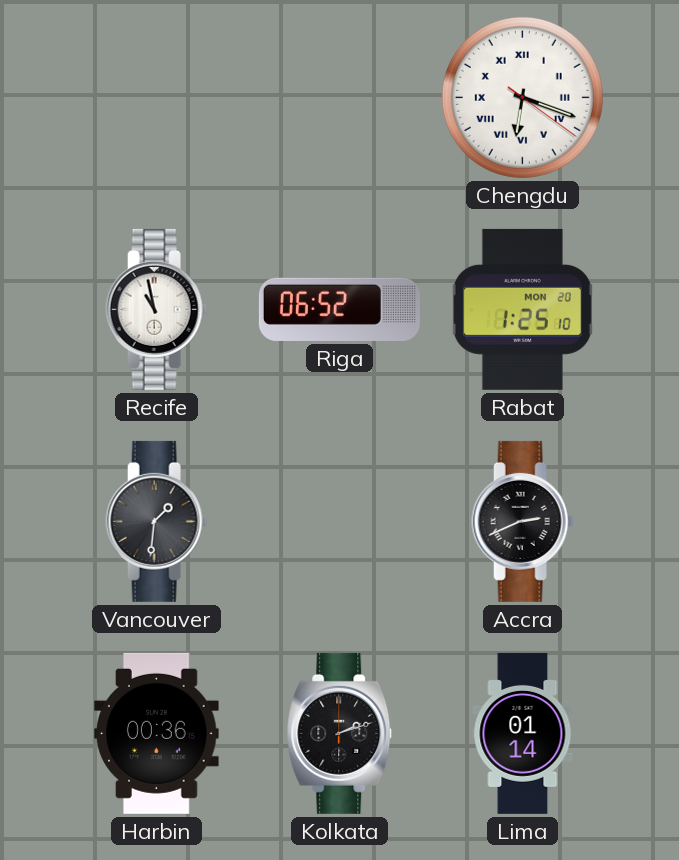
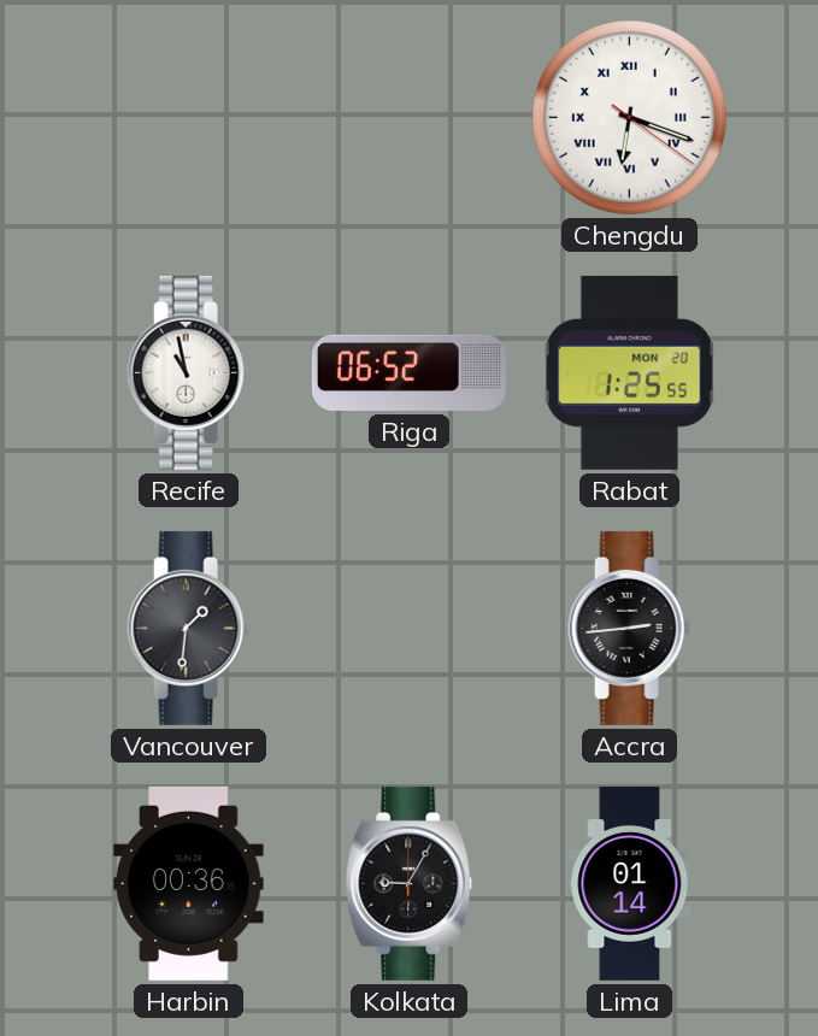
Rabat: 1:25:10 -> 1:25:55 (629, 372)
Accra: 2:41 -> 2:44 (630, 628)
Kolkata: 2:12 -> 9:05 (410, 883)
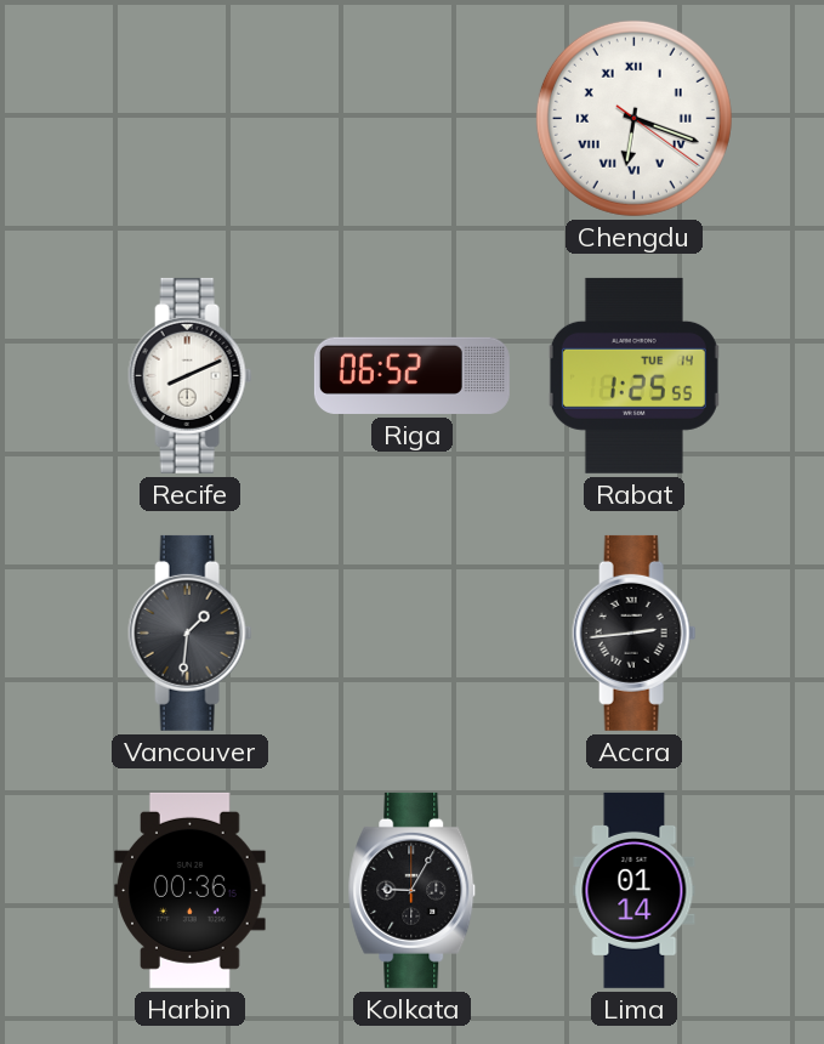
Recife: 10:58 -> 8:11 (191, 375)
Rabat date: MON 20 -> TUE 14 (633, 375)
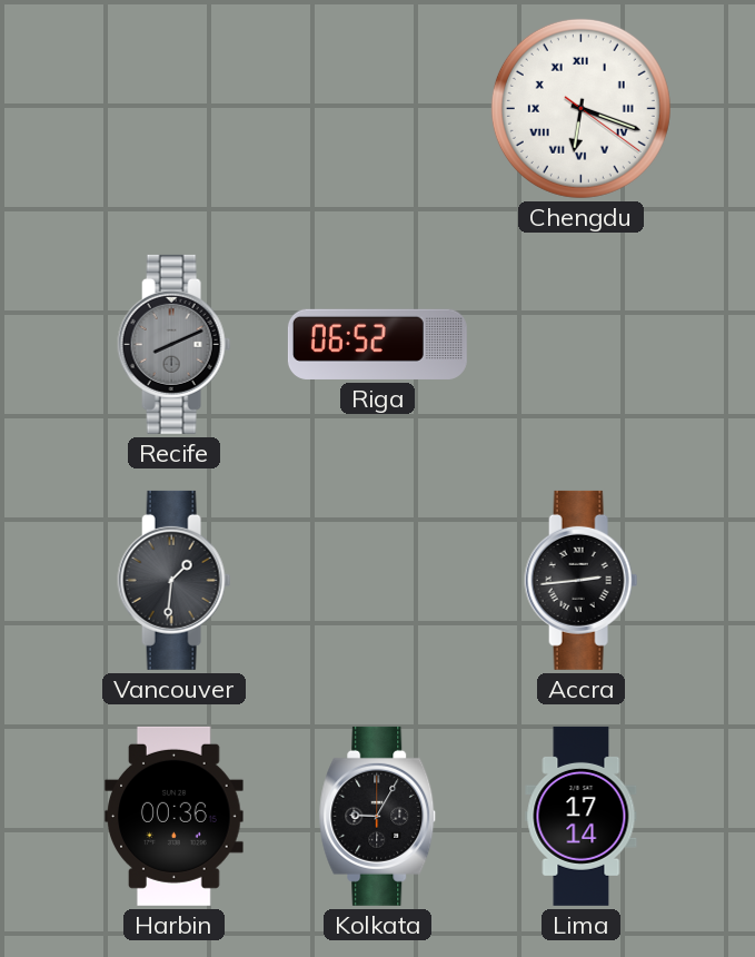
Recife dial: white -> grey (175, 344)
Rabat: 1:25 -> none (633, 375)
Lima: 01:14 -> 17:14 (582, 816)
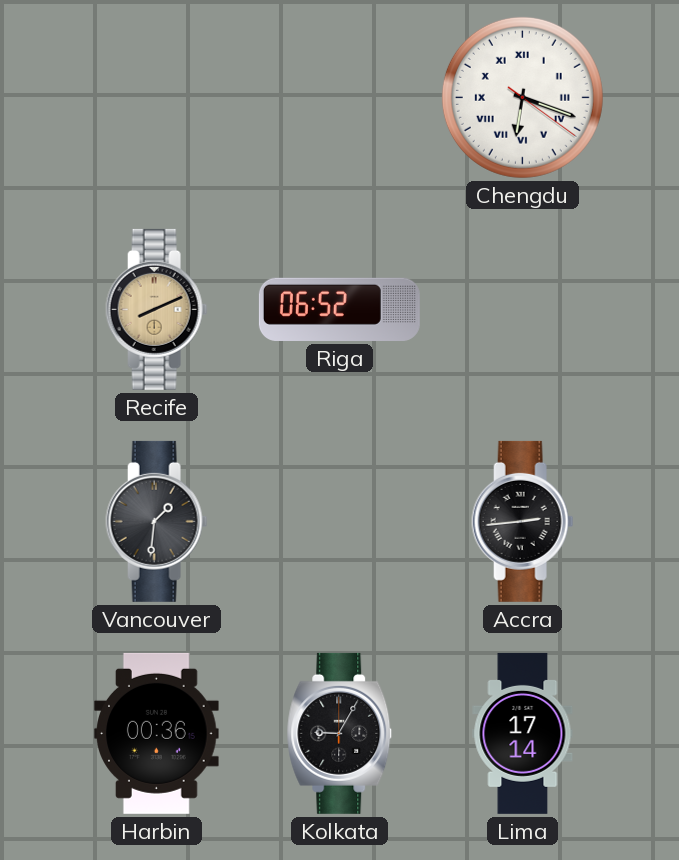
Recife dial: grey -> champagne (157, 309)
